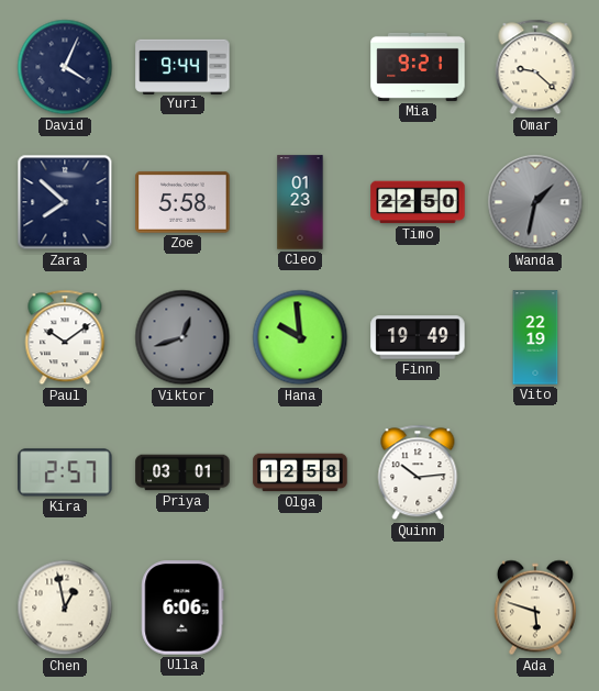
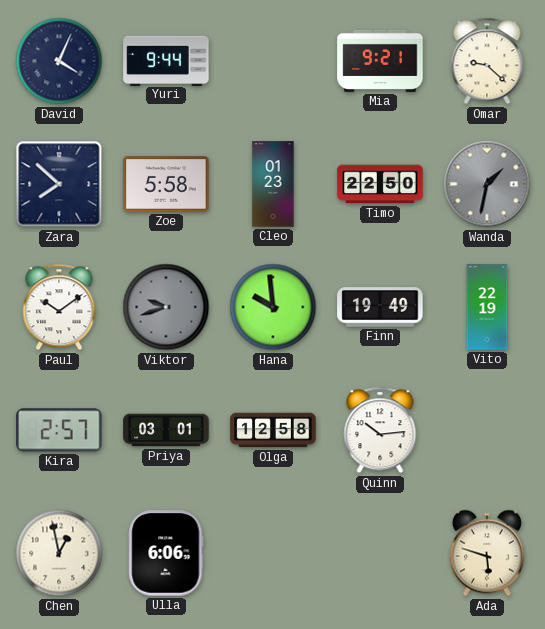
Viktor: 12:42 -> 9:42 (166, 307)
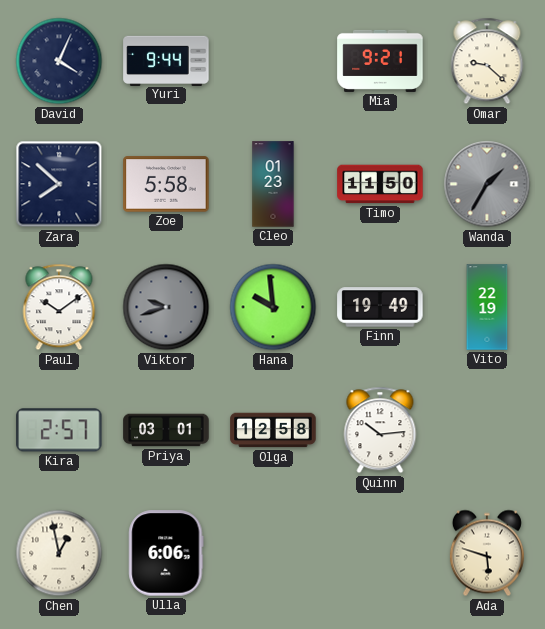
Timo: 22:50 -> 11:50 (380, 184)
Wanda: 1:32 -> 1:35 (487, 184)
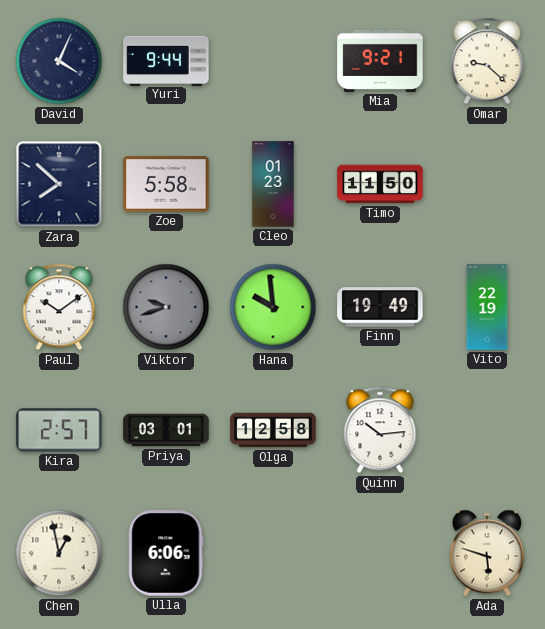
Wanda: 1:35 -> none (487, 184)
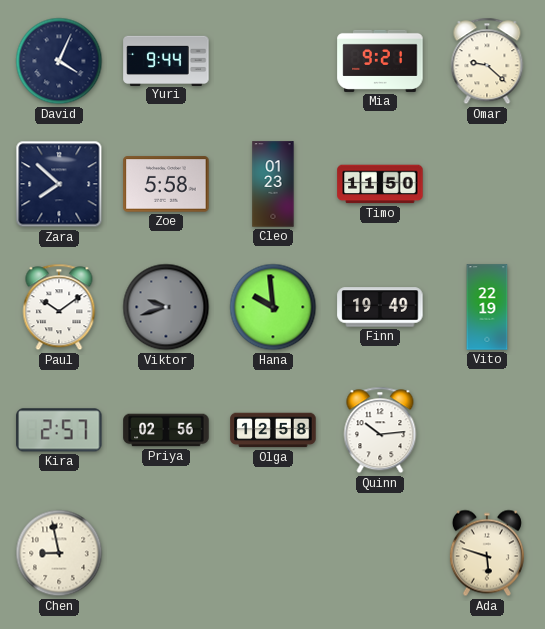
Priya: 03:01 -> 02:56 (166, 430)
Chen: 12:58 -> 8:58 (59, 553)
Ulla: 6:06 -> none (166, 553)
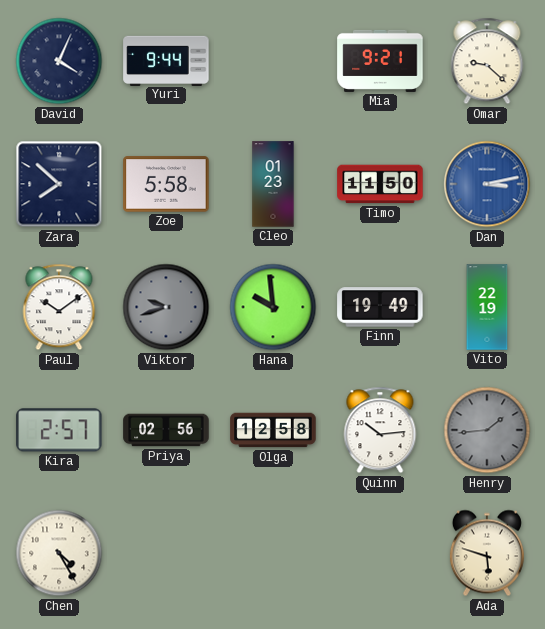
Dan: none -> 3:13 (487, 184)
Henry: none -> 1:44 (487, 430)
Chen: 8:58 -> 4:25 (59, 553)
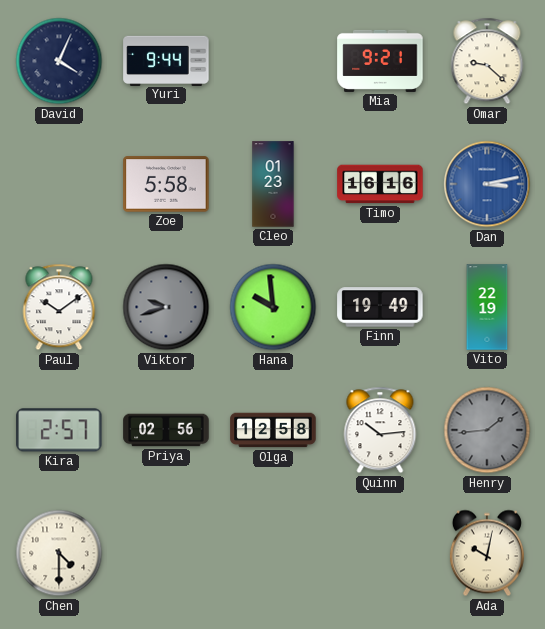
Zara: 7:52 -> none (59, 184)
Timo: 11:50 -> 16:16 (380, 184)
Chen: 4:25 -> 4:30 (59, 553)
Ada: 5:48 -> 10:02 (487, 553)
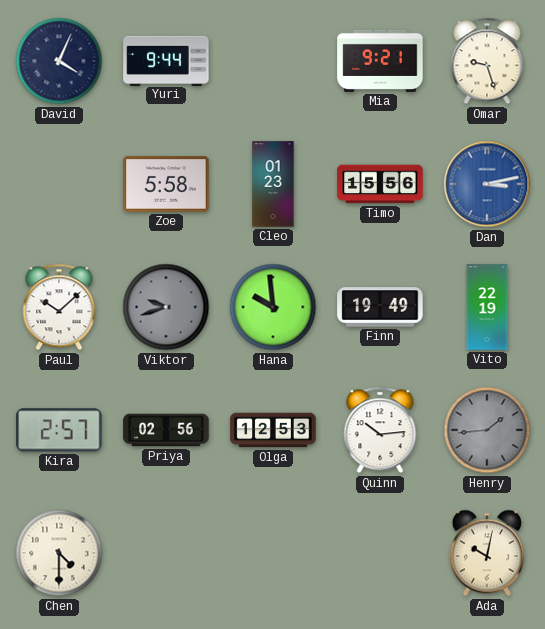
Omar: 9:22 -> 9:27 (487, 61)
Timo: 16:16 -> 15:56 (380, 184)
Paul: 10:09 -> 10:08 (59, 307)
Olga: 12:58 -> 12:53 (273, 430)
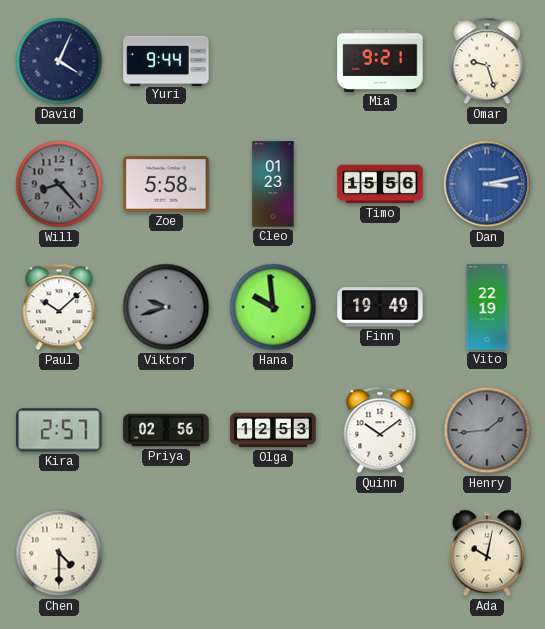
Will: none -> 8:23 (59, 184)
Quinn: 10:14 -> 10:09 (380, 430)
